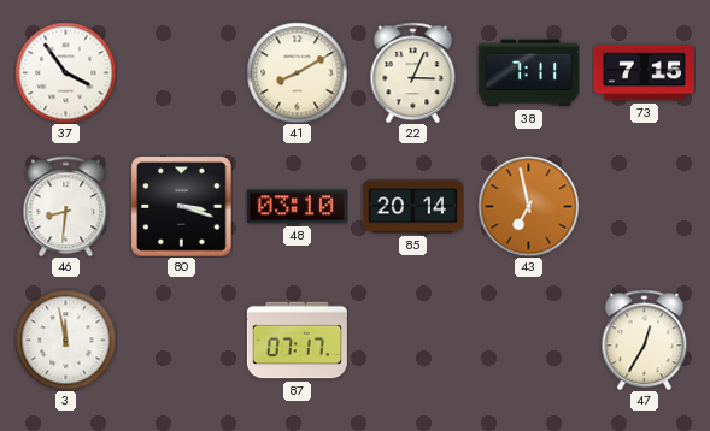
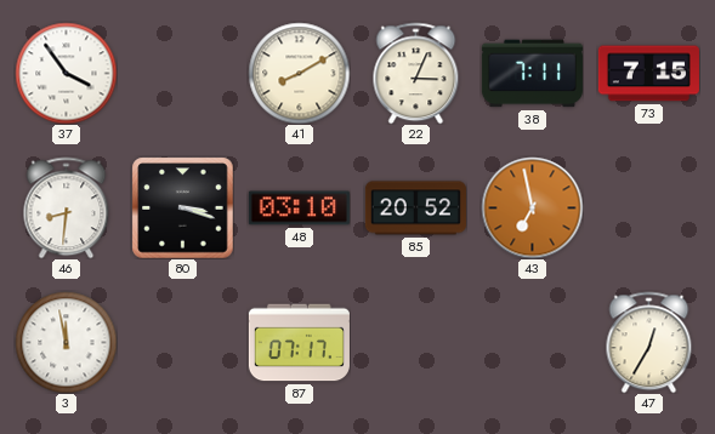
85: 20:14 -> 20:52 (415, 209)
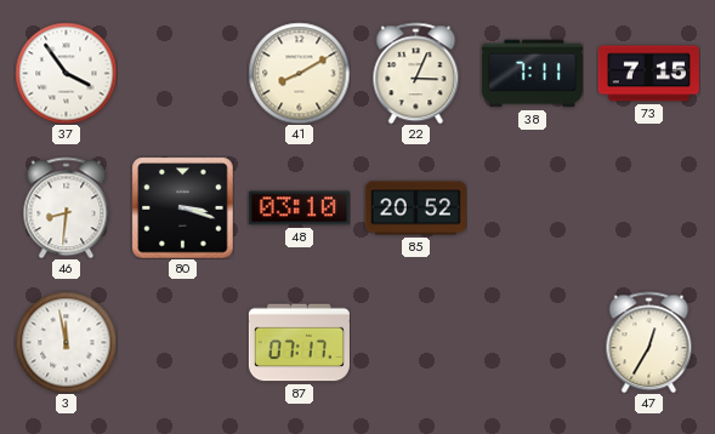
43: 6:58 -> none (532, 207)
